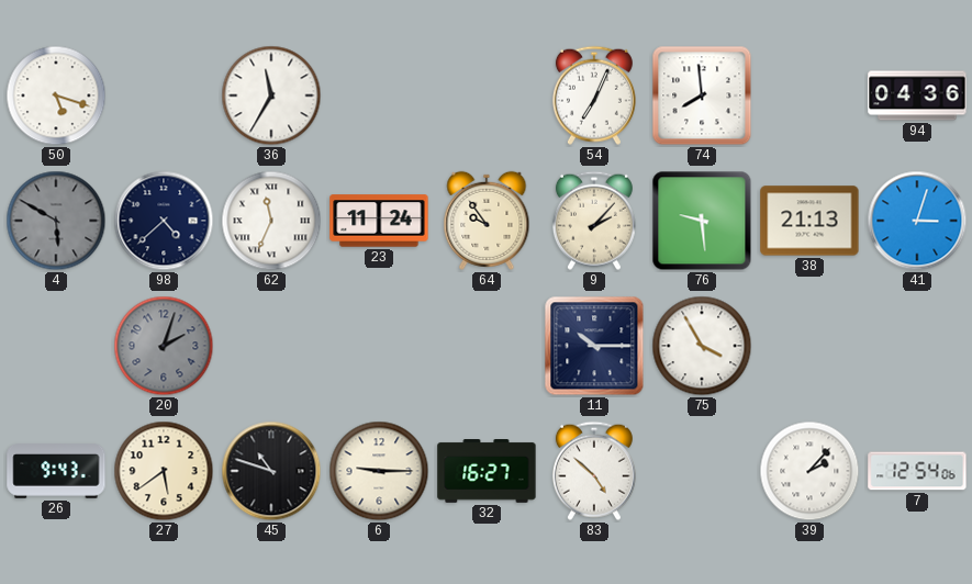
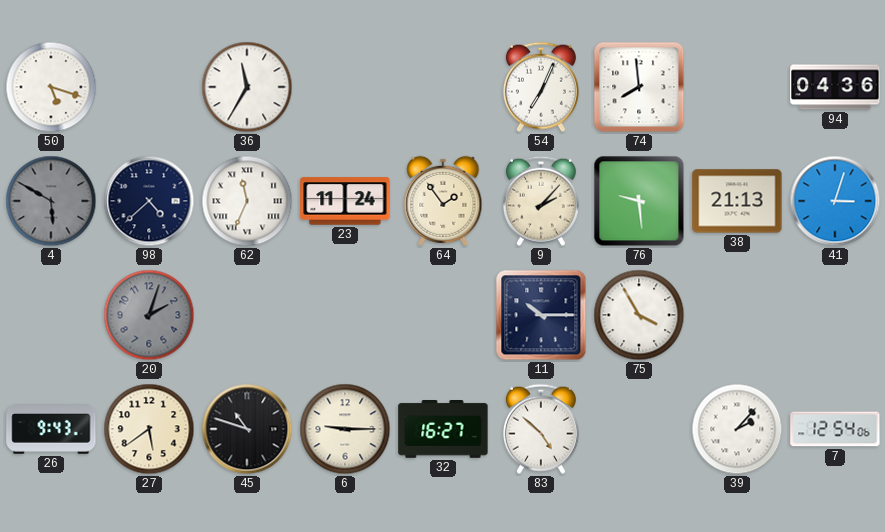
64: 9:54 -> 1:54 (443, 201)
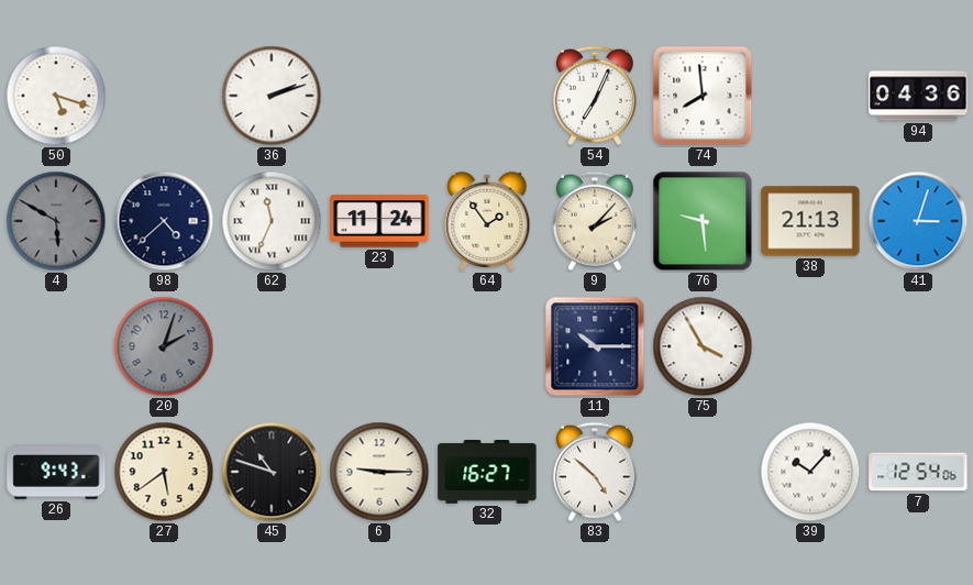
36: 11:35 -> 2:12 (272, 96)
39: 2:07 -> 10:07 (810, 472)
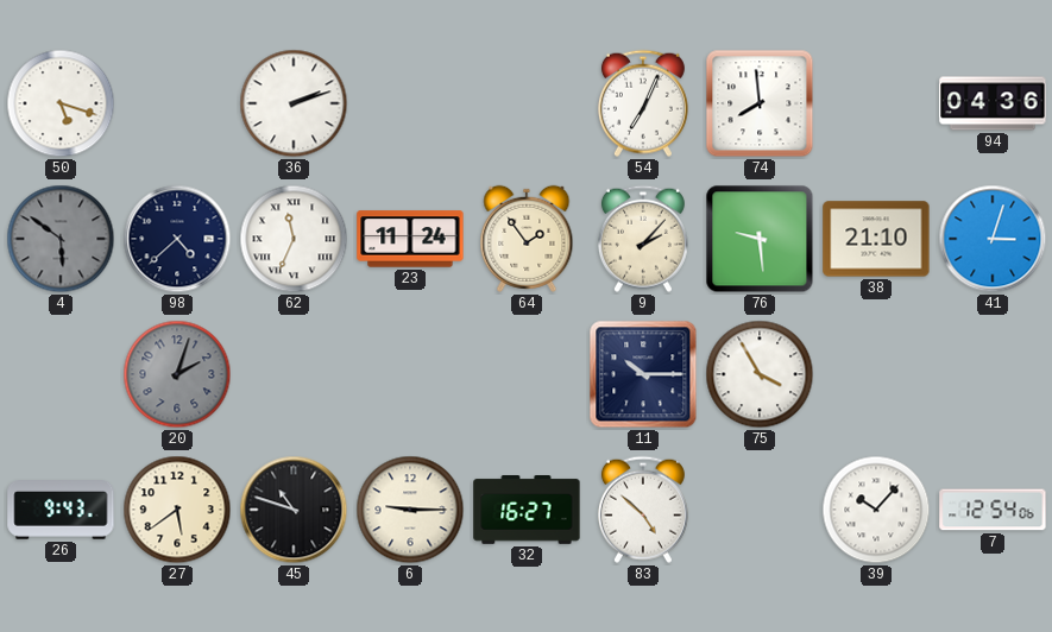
4: 5:50 -> 5:51 (61, 239)
38: 21:13 -> 21:10 (876, 239)
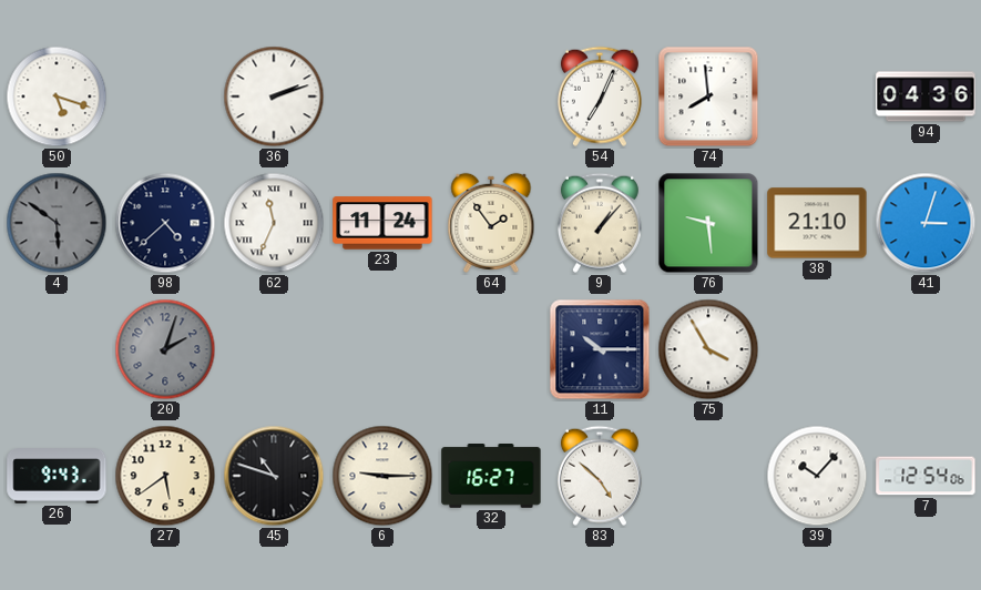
9: 2:07 -> 1:07 (600, 223)
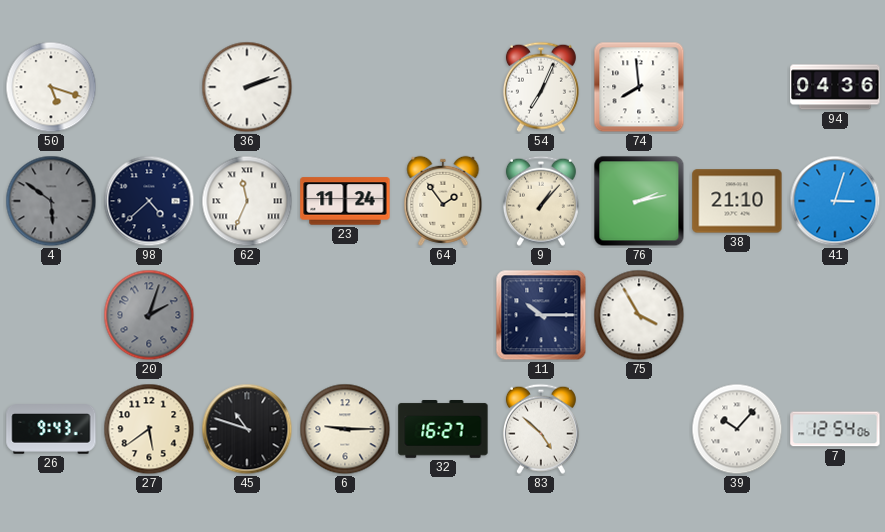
76: 9:29 -> 2:13 (639, 201)
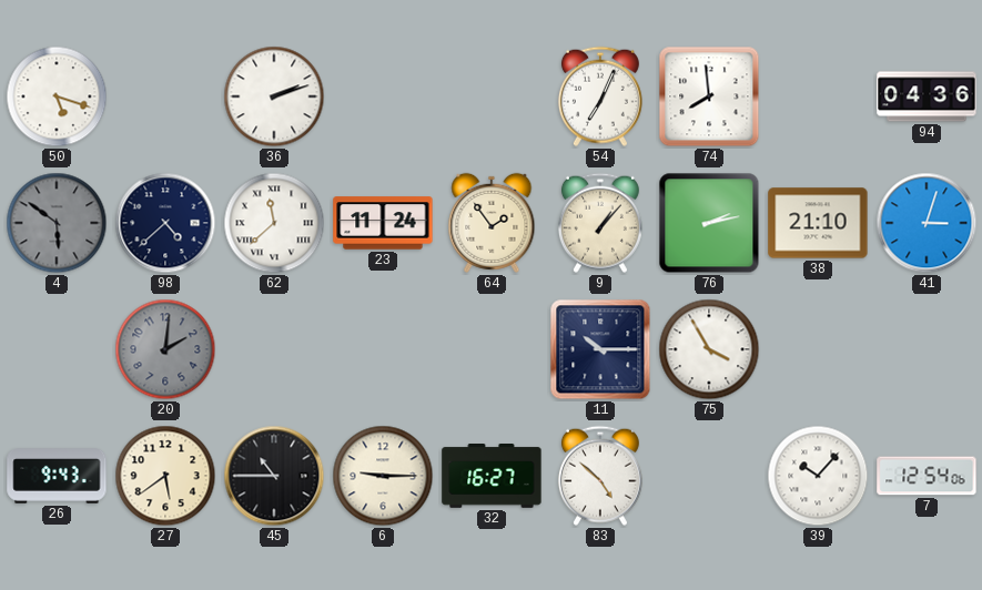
62: 11:34 -> 11:38 (274, 223)
20: 2:03 -> 2:01 (165, 349)
45: 10:48 -> 10:45 (274, 476)
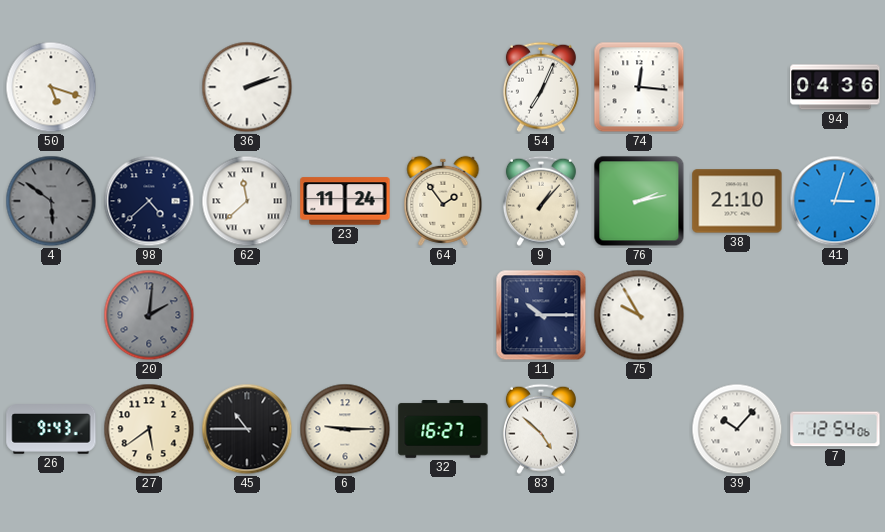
74: 7:59 -> 12:16 (639, 87)
75: 3:55 -> 9:55 (639, 315)
